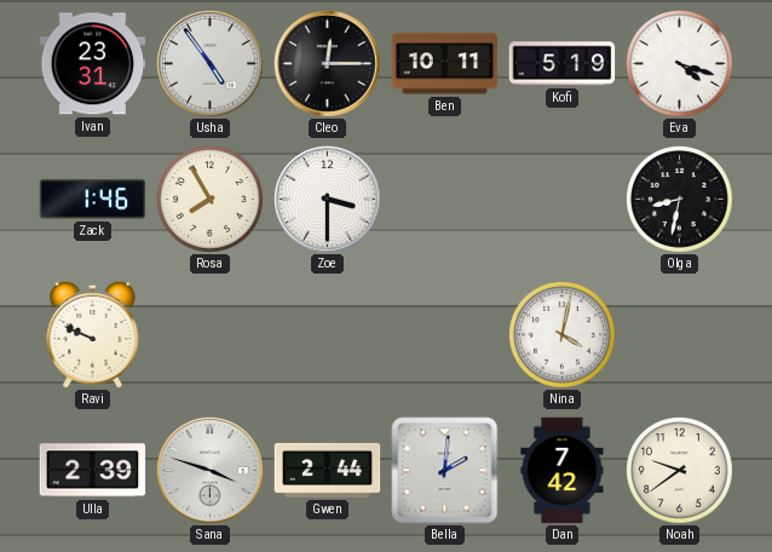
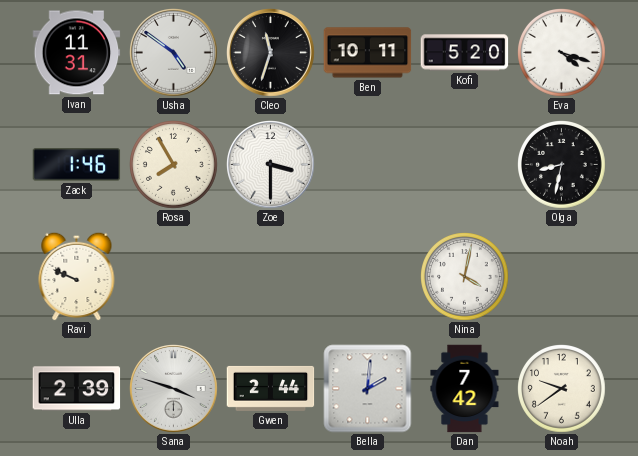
Ivan: 23:31 -> 11:31 (77, 53)
Usha: 4:54 -> 4:51 (174, 53)
Cleo: 12:15 -> 11:33 (271, 53)
Kofi: 5:19 -> 5:20 (465, 53)
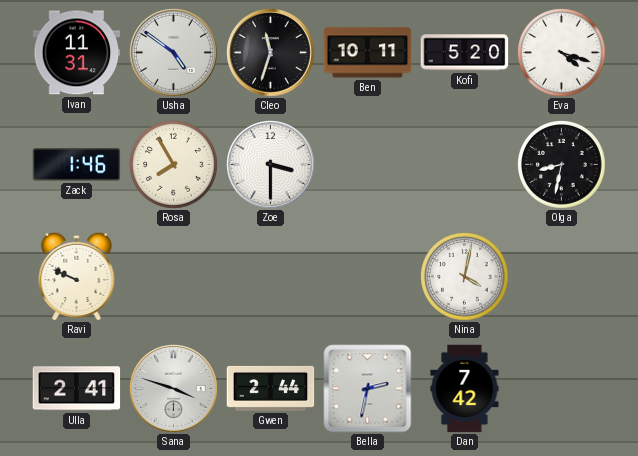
Ulla: 2:39 -> 2:41 (77, 389)
Bella: 2:01 -> 2:32 (368, 389)
Noah: 9:39 -> none (562, 389)
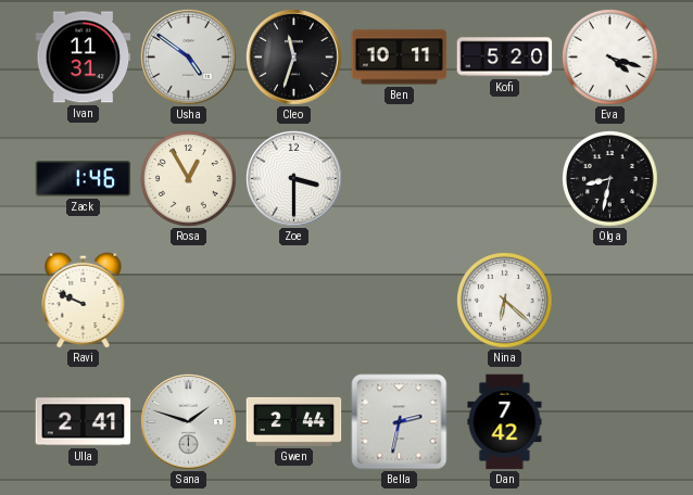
Rosa: 7:55 -> 12:55 (189, 179)
Nina: 4:02 -> 6:22 (505, 301)
Sana: 3:48 -> 1:48 (189, 422)
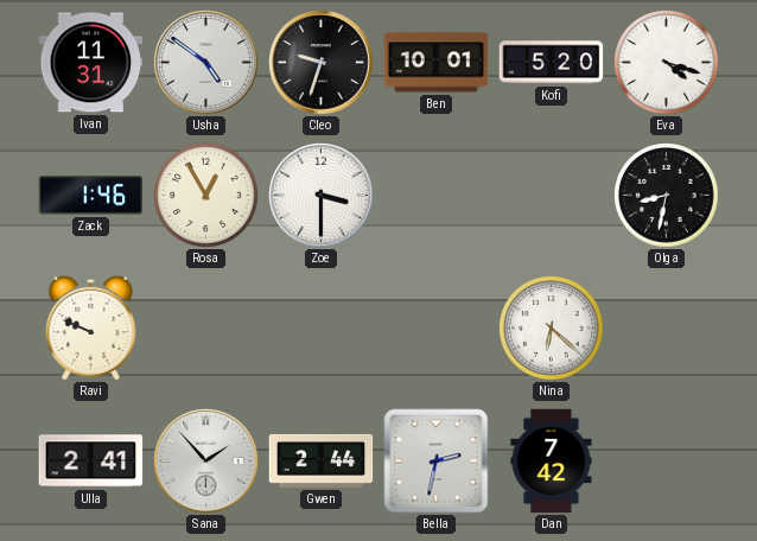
Cleo: 11:33 -> 9:33 (322, 63)
Ben: 10:11 -> 10:01 (437, 63)
Sana: 1:48 -> 1:53 (206, 462)
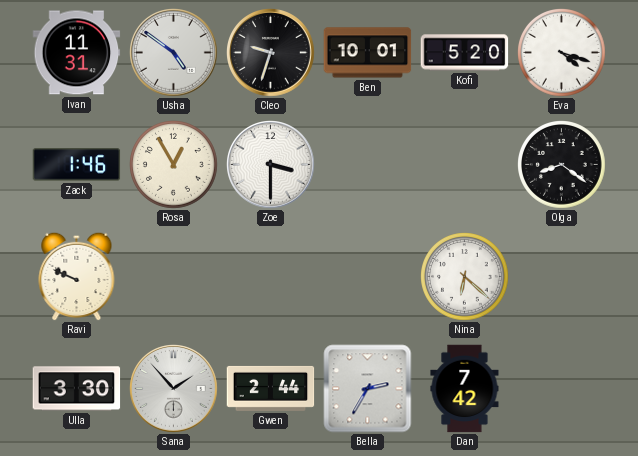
Olga: 8:32 -> 8:21 (562, 165)
Ulla: 2:41 -> 3:30 (77, 389)
Bella: 2:32 -> 2:35 (368, 389)
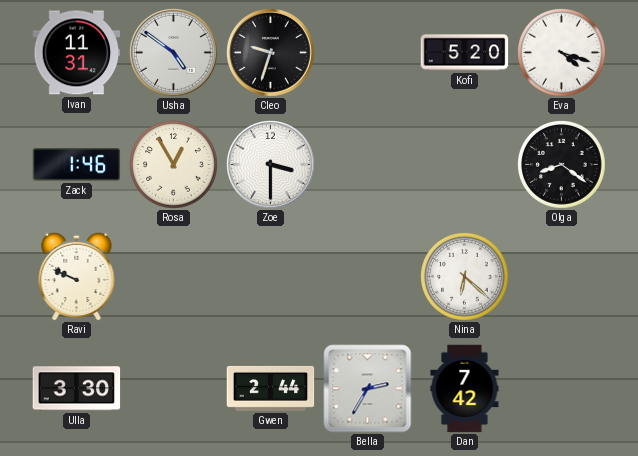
Ben: 10:01 -> none (368, 53)
Sana: 1:53 -> none (174, 389)
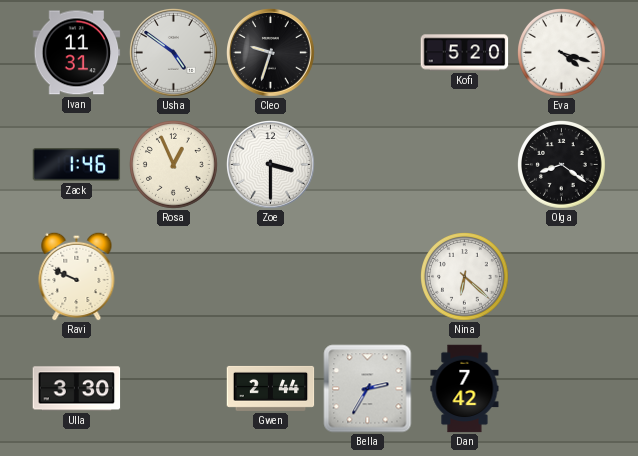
Rosa: 12:55 -> 12:56 (174, 165)
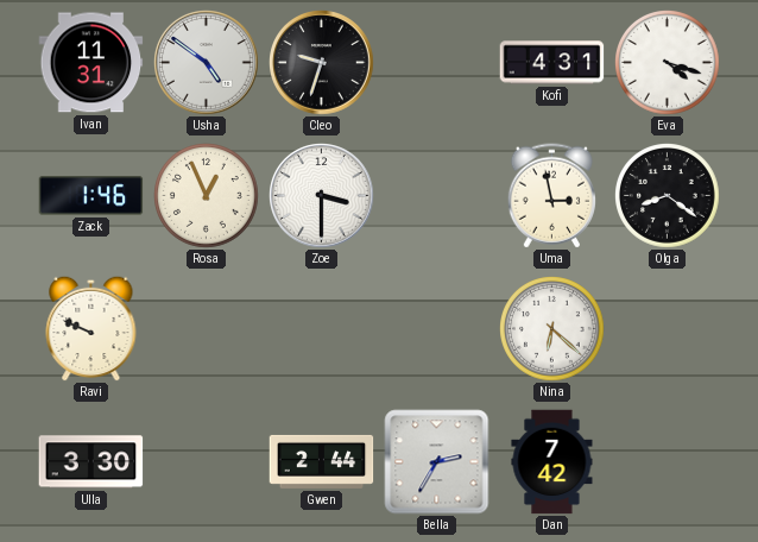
Kofi: 5:20 -> 4:31 (552, 63)
Uma: none -> 2:58 (551, 196)
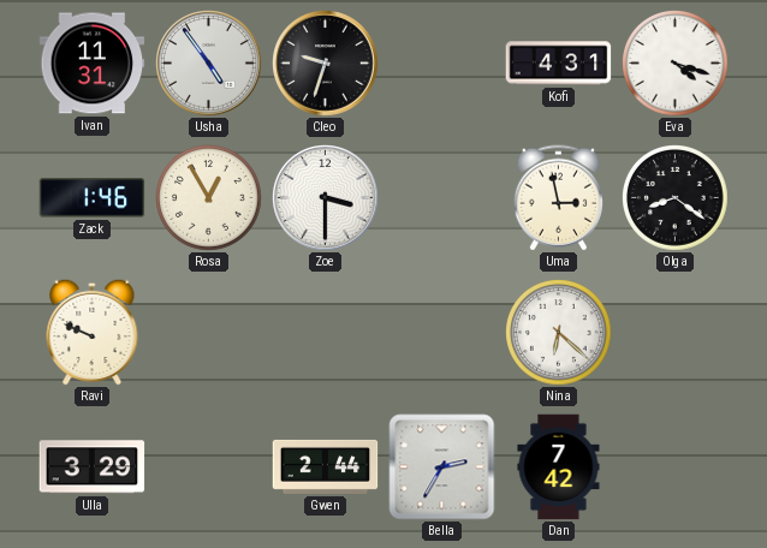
Usha: 4:51 -> 4:54 (209, 64)
Rosa: 12:56 -> 12:55 (209, 198)
Ulla: 3:30 -> 3:29 (93, 467)
